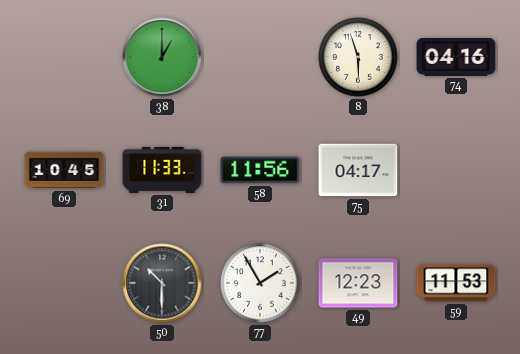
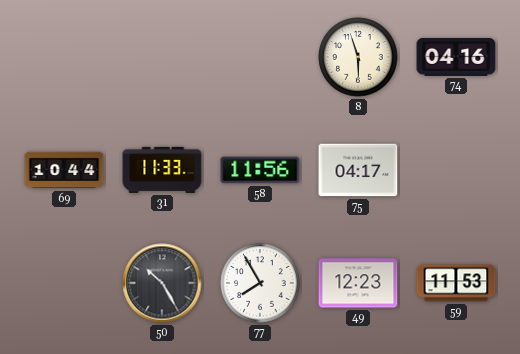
38: 1:00 -> none (162, 57)
69: 10:45 -> 10:44 (64, 170)
50: 10:30 -> 10:25 (162, 283)
77: 1:55 -> 7:55 (260, 283)
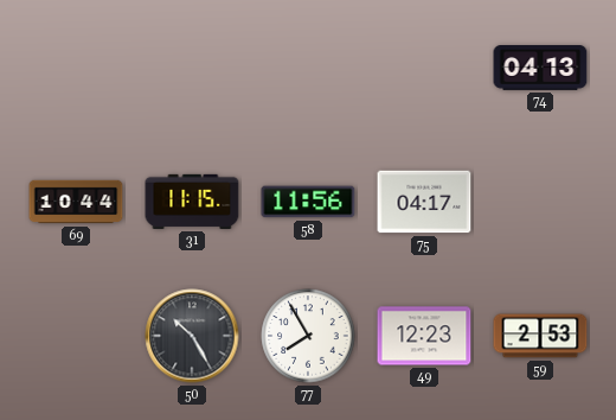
8: 5:57 -> none (358, 57)
74: 04:16 -> 04:13 (540, 69)
31: 11:33 -> 11:15 (192, 202)
59: 11:53 -> 2:53 (540, 336)
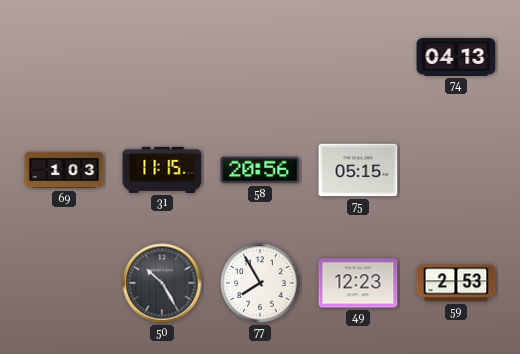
69: 10:44 -> 1:03 (64, 170)
58: 11:56 -> 20:56 (260, 170)
75: 04:17 -> 05:15 (358, 170)
